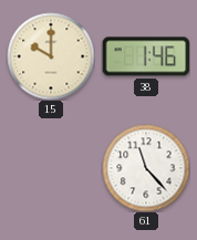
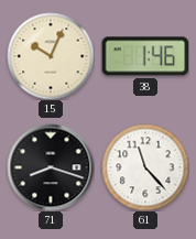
15: 10:00 -> 10:04 (51, 56)
71: none -> 8:18 (51, 167)
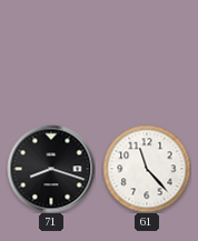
15: 10:04 -> none (51, 56)
38: 1:46 -> none (145, 56)
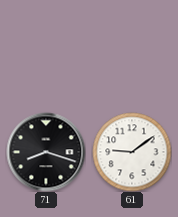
61: 11:23 -> 9:09 (132, 152)
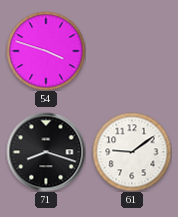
54: none -> 3:48 (46, 51)
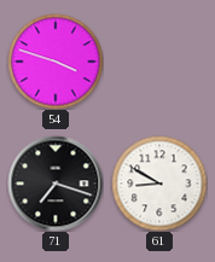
71: 8:18 -> 7:18 (56, 184)
61: 9:09 -> 8:50 (159, 184)
